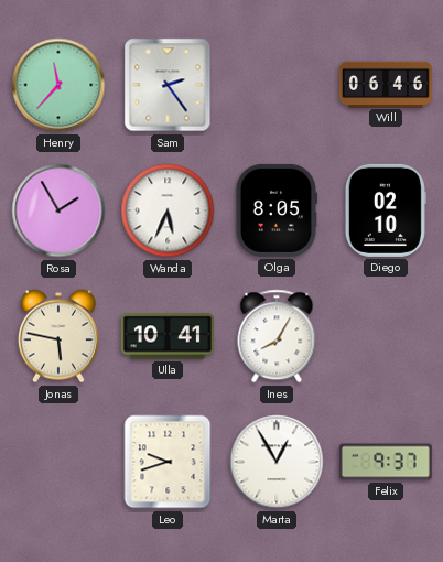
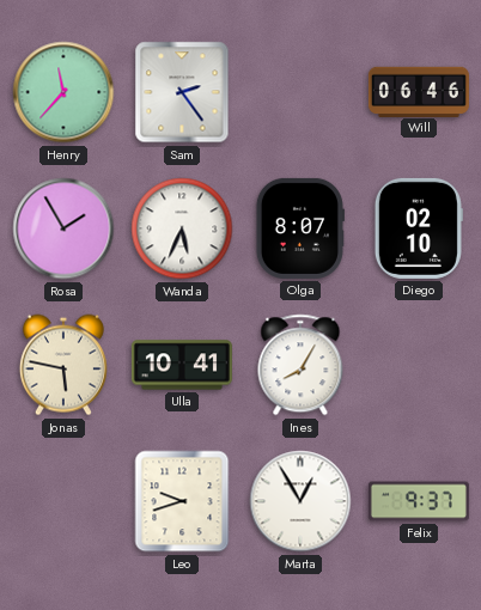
Olga: 8:05 -> 8:07 (299, 228)
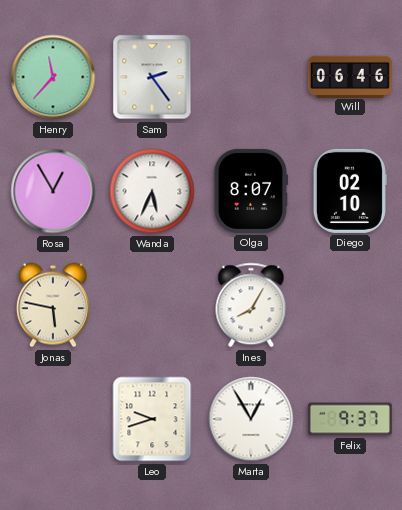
Rosa: 1:55 -> 12:55 (53, 191)
Ulla: 10:41 -> none (182, 365)
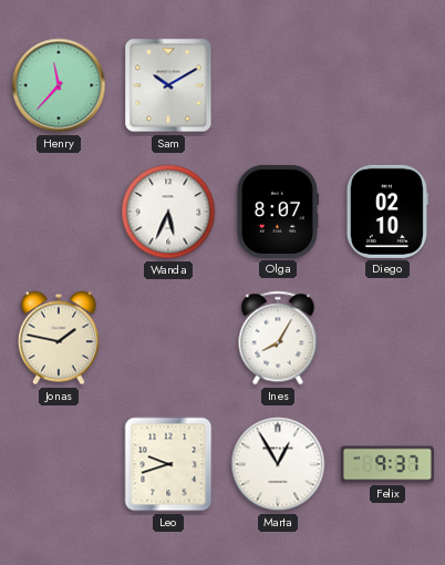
Sam: 2:24 -> 10:10 (168, 85)
Will: 06:46 -> none (350, 76)
Rosa: 12:55 -> none (53, 191)
Jonas: 5:47 -> 1:47 (59, 338)
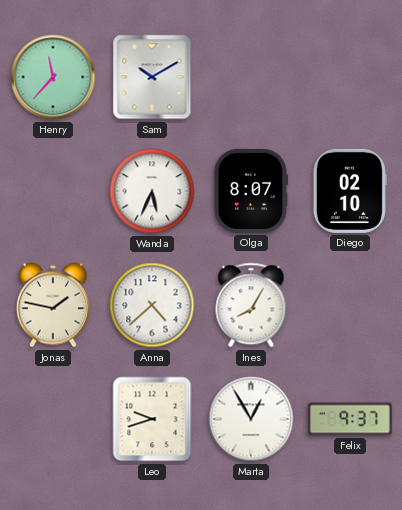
Anna: none -> 4:38 (152, 305)
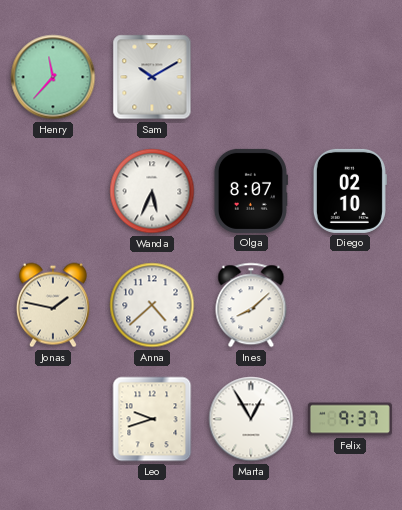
Ines: 8:05 -> 8:08 (251, 305)
